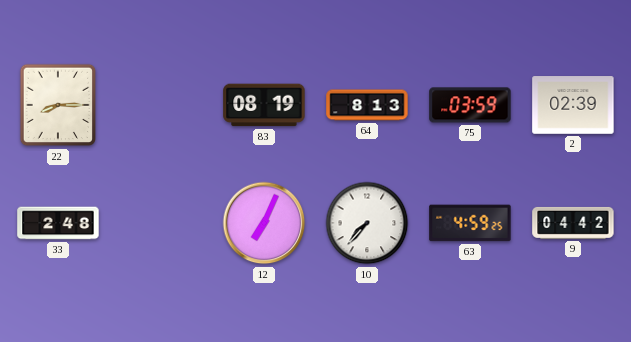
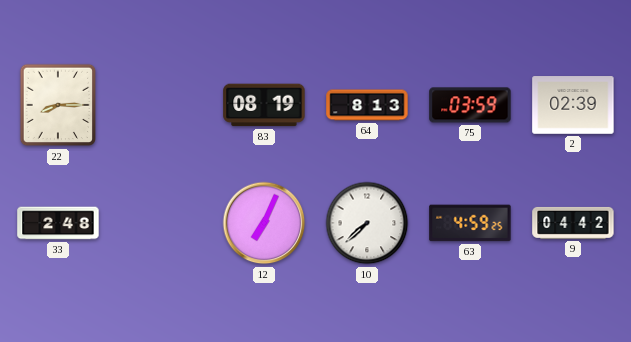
10: 7:37 -> 7:38 (367, 223)
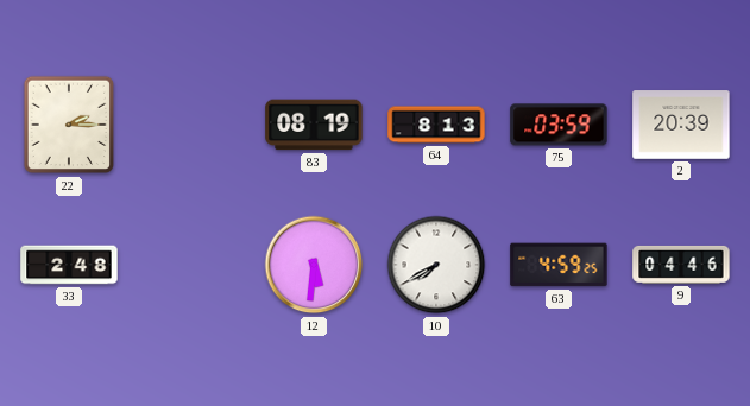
22: 8:15 -> 2:15 (69, 125)
2: 02:39 -> 20:39 (681, 125)
12: 7:04 -> 5:31 (314, 265)
10: 7:38 -> 7:40 (436, 265)
9: 04:42 -> 04:46 (681, 265)
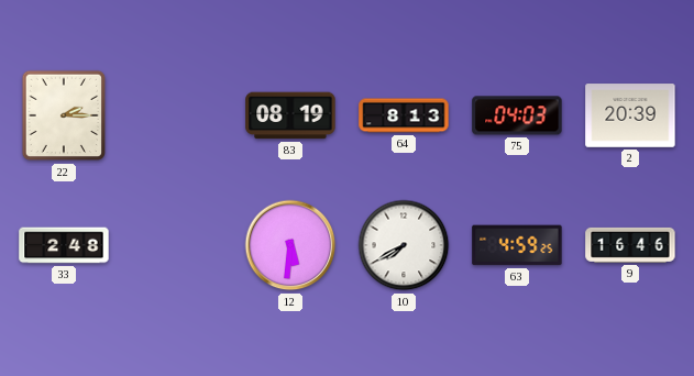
75: 03:59 -> 04:03 (517, 115)
9: 04:46 -> 16:46 (630, 245)
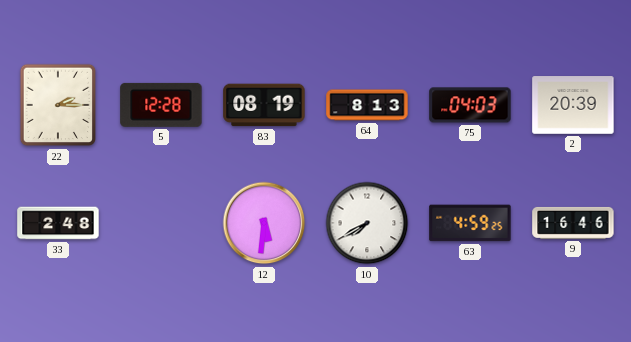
5: none -> 12:28 (161, 105)
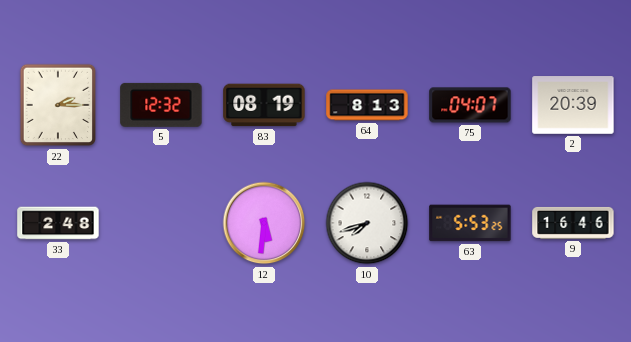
5: 12:28 -> 12:32 (161, 105)
75: 04:03 -> 04:07 (470, 105)
10: 7:40 -> 7:42 (367, 223)
63: 4:59 -> 5:53 (470, 223)
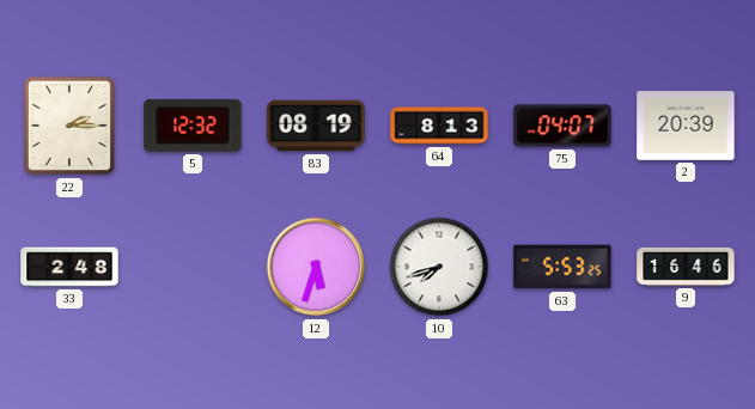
12: 5:31 -> 5:33 (316, 267)
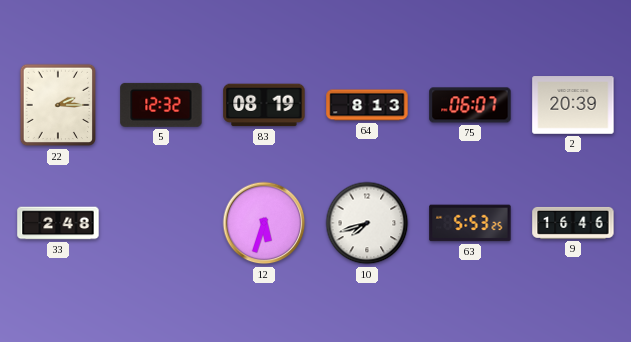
75: 04:07 -> 06:07 (470, 105)
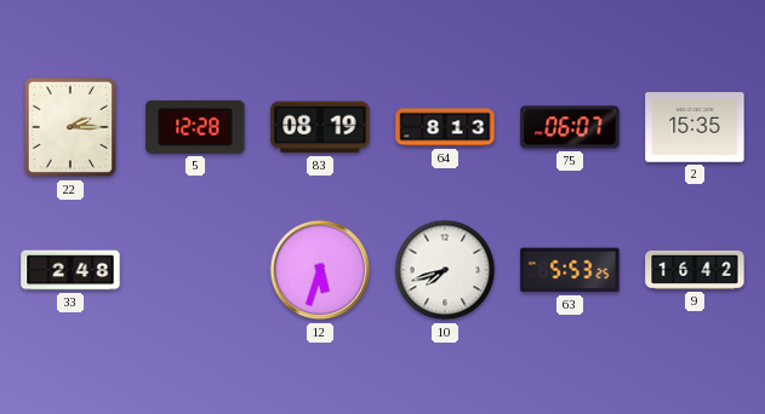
5: 12:32 -> 12:28 (195, 127)
2: 20:39 -> 15:35 (695, 127)
9: 16:46 -> 16:42 (695, 270)
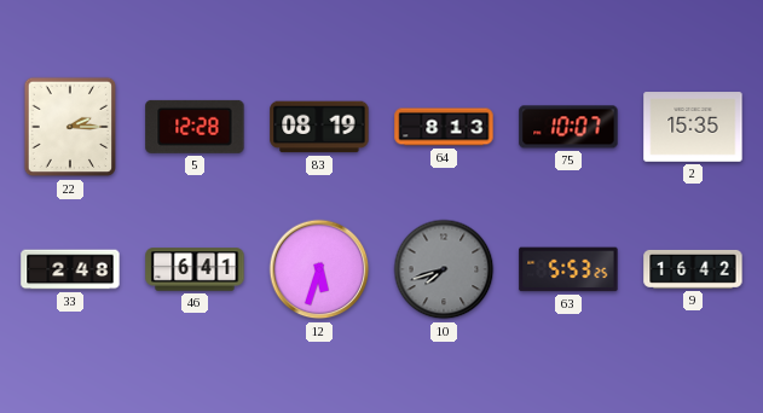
75: 06:07 -> 10:07 (568, 127)
46: none -> 6:41 (195, 269)
10 dial: white -> grey (444, 269)
